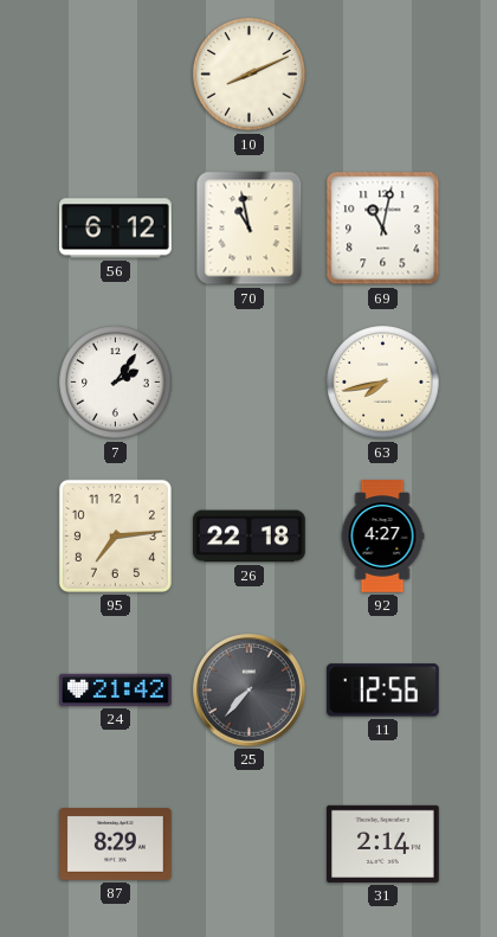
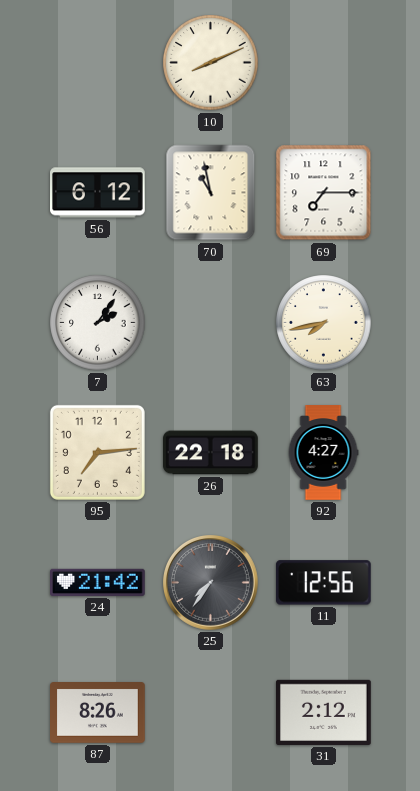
69: 11:02 -> 7:15 (324, 193)
25: 7:37 -> 7:36 (211, 583)
87: 8:29 -> 8:26 (98, 713)
31: 2:14 -> 2:12 (324, 712)
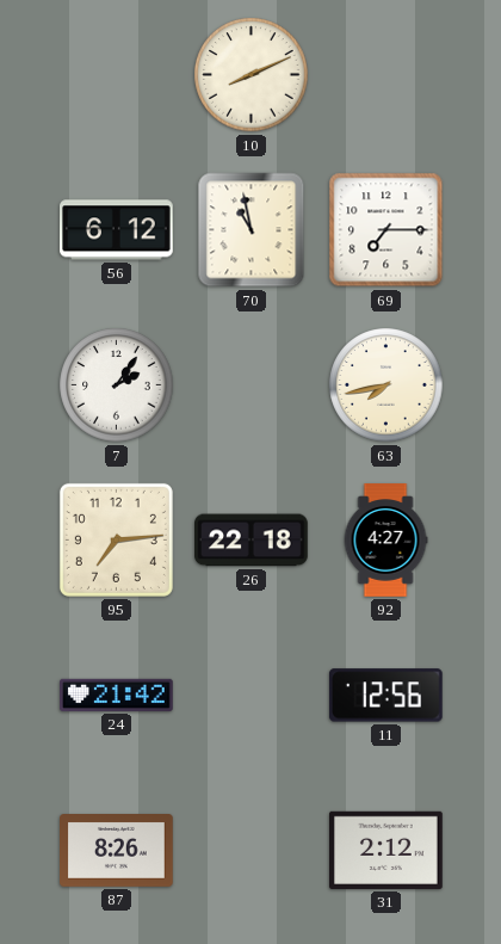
25: 7:36 -> none (211, 583)
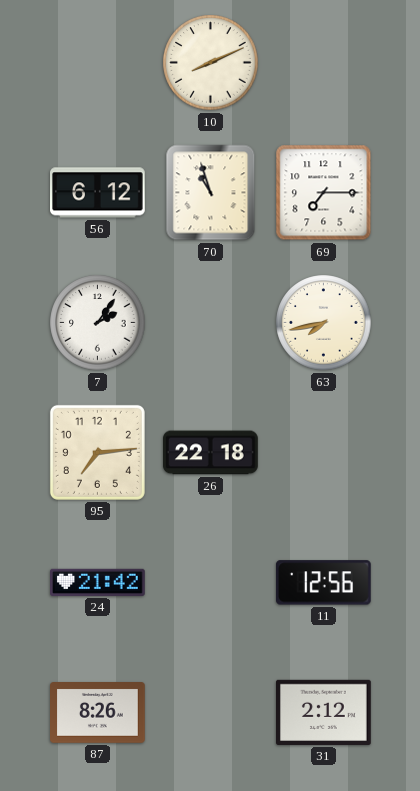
70: 10:58 -> 10:57 (211, 193)
92: 4:27 -> none (385, 541)
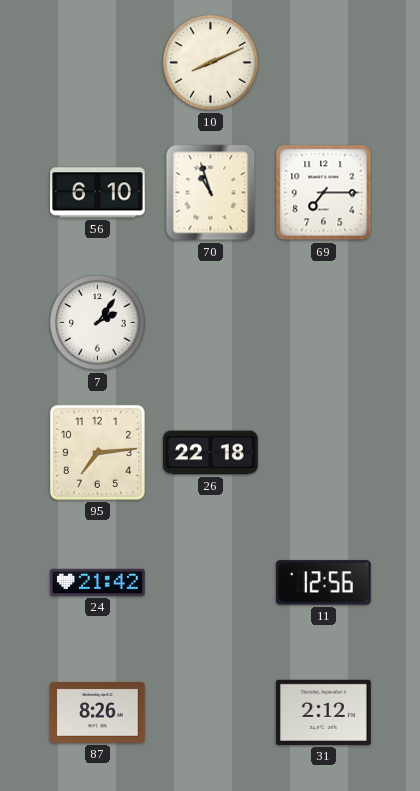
56: 6:12 -> 6:10 (98, 193)
63: 7:43 -> none (324, 323)
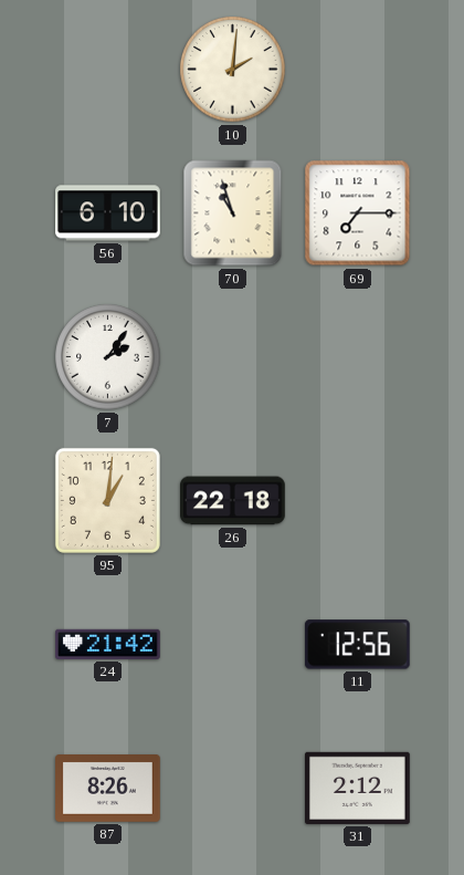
10: 8:11 -> 2:01 (233, 70)
95: 7:14 -> 1:01 (107, 500)
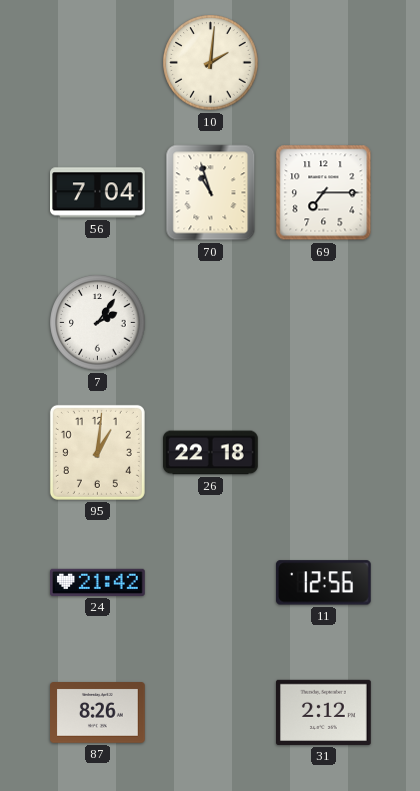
56: 6:10 -> 7:04 (98, 193)
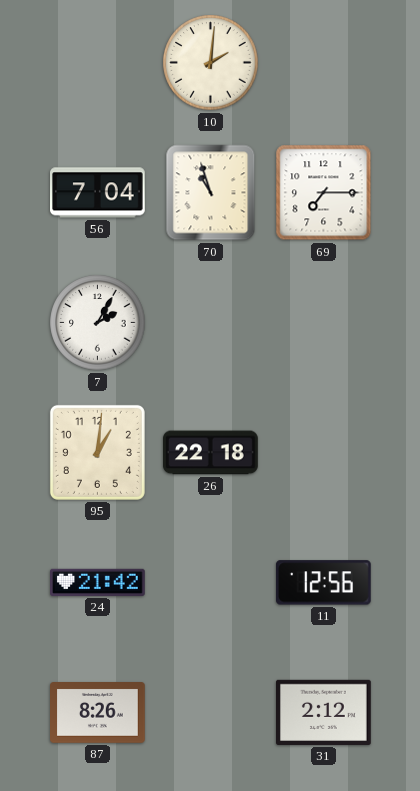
7: 2:06 -> 2:05 (98, 323)
